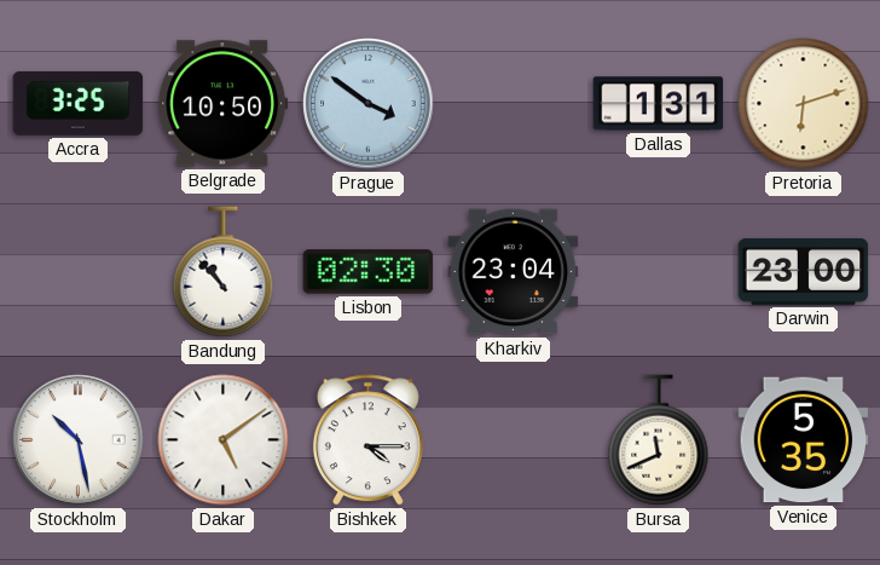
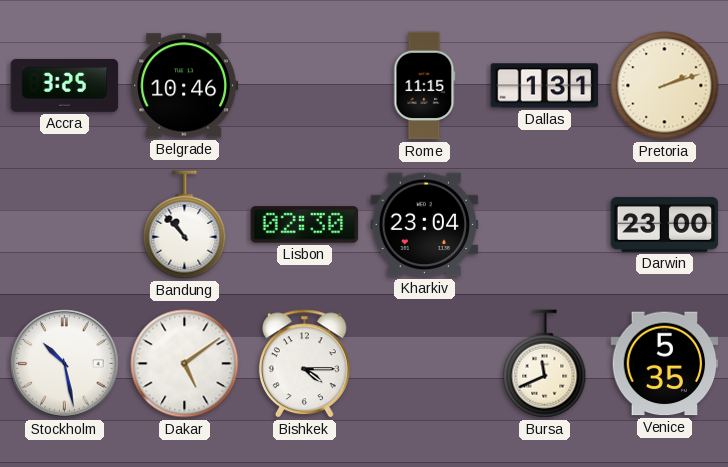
Belgrade: 10:50 -> 10:46 (185, 86)
Prague: 3:51 -> none (369, 104)
Rome: none -> 11:15 (425, 86)
Pretoria: 6:12 -> 2:12 (665, 86)
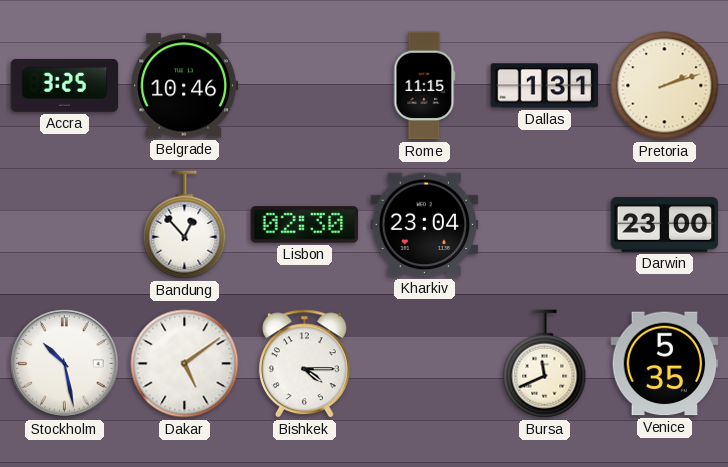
Bandung: 10:53 -> 12:53 (185, 225)
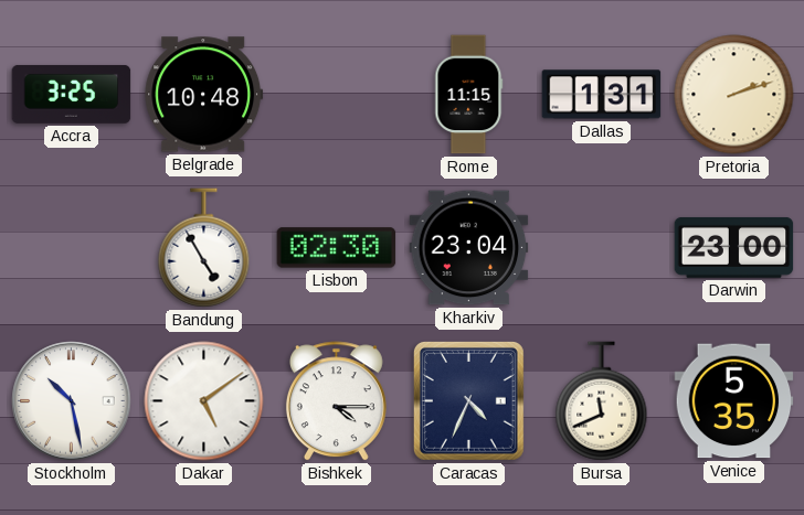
Belgrade: 10:46 -> 10:48 (204, 95)
Bandung: 12:53 -> 4:55 (204, 248)
Caracas: none -> 4:34 (468, 400)
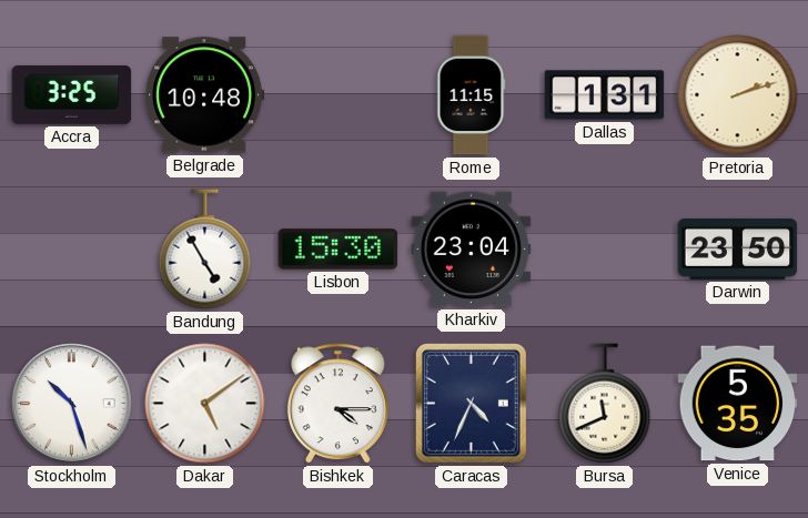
Lisbon: 02:30 -> 15:30 (339, 250)
Darwin: 23:00 -> 23:50 (738, 248)
Stockholm: 10:28 -> 10:27 (72, 404)
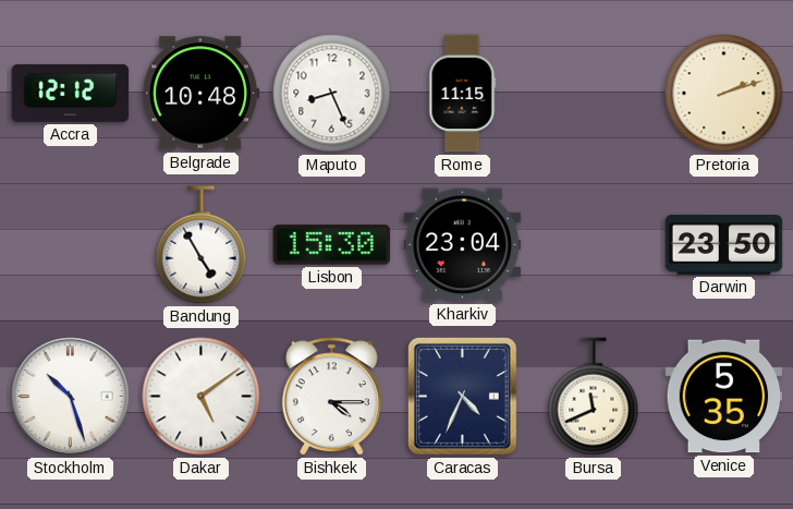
Accra: 3:25 -> 12:12 (71, 93)
Maputo: none -> 8:26 (332, 94)
Dallas: 1:31 -> none (605, 95)
